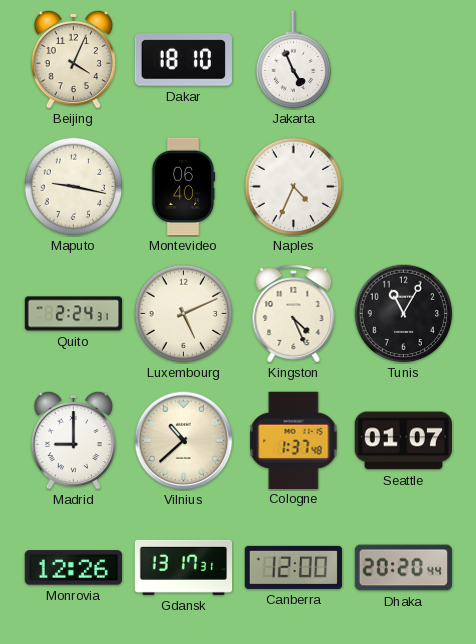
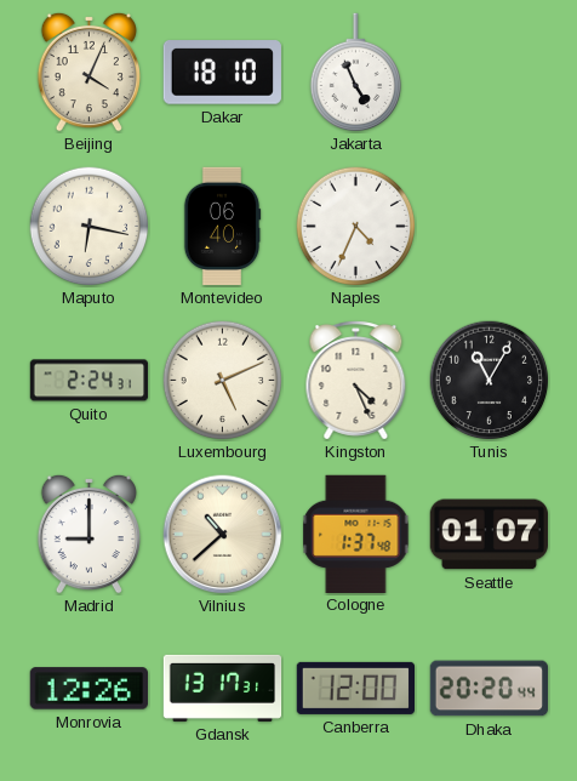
Maputo: 9:17 -> 6:17 (90, 227)
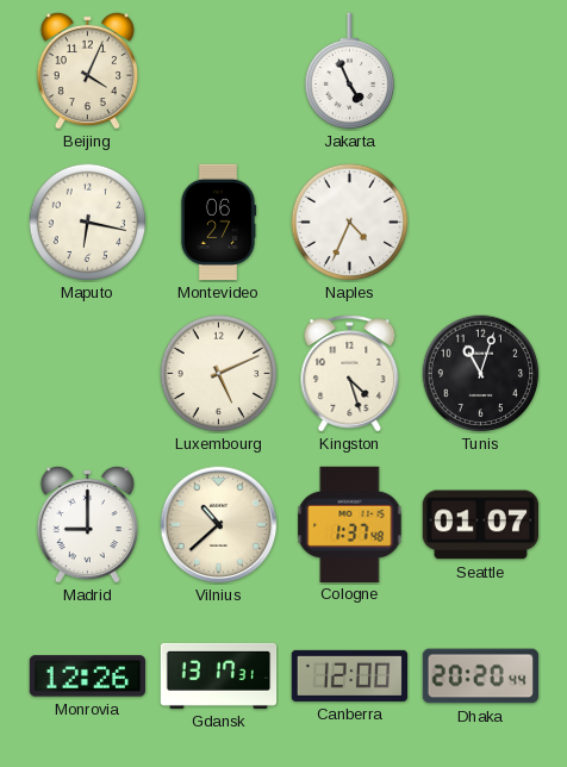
Dakar: 18:10 -> none (222, 73)
Montevideo: 06:40 -> 06:27 (218, 223)
Quito: 2:24 -> none (90, 381)
Kingston: 4:26 -> 4:27 (350, 374)
Tunis: 11:05 -> 11:03 (481, 374)
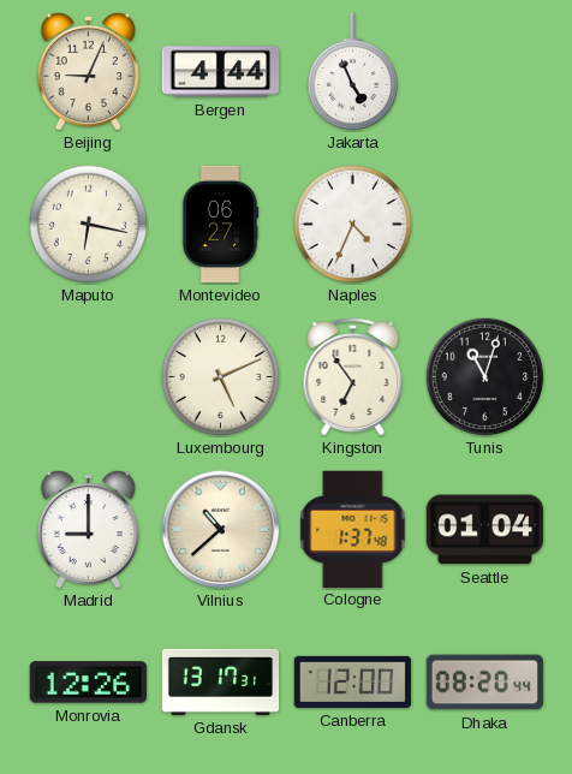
Beijing: 4:04 -> 9:04 (88, 71)
Bergen: none -> 4:44 (221, 72)
Kingston: 4:27 -> 6:54 (353, 377)
Seattle: 01:07 -> 01:04 (484, 530)
Dhaka: 20:20 -> 08:20 (484, 683)
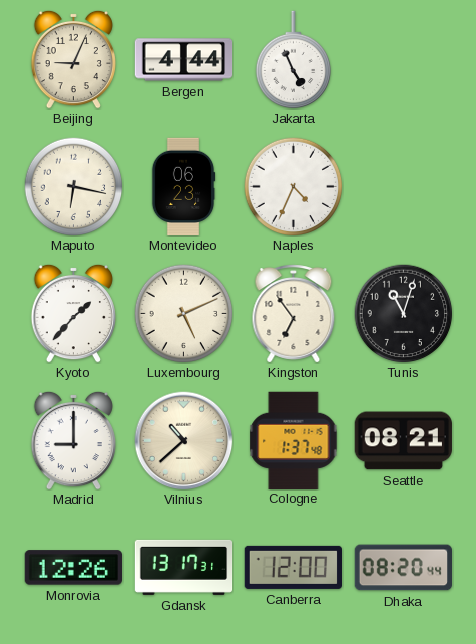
Montevideo: 06:27 -> 06:23 (183, 187)
Kyoto: none -> 1:37 (73, 313)
Seattle: 01:04 -> 08:21 (403, 441)
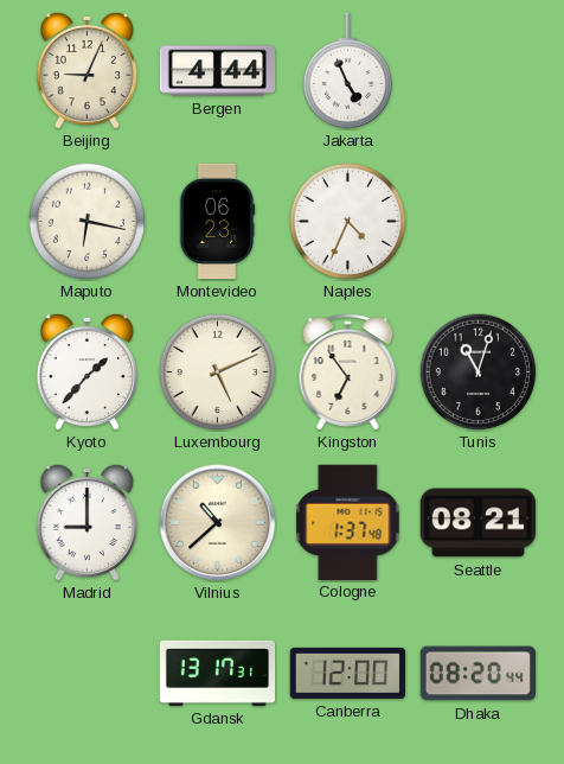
Monrovia: 12:26 -> none (73, 568)
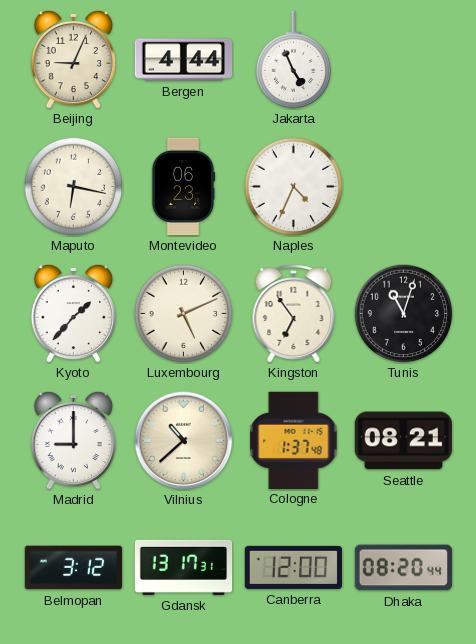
Belmopan: none -> 3:12 (74, 568)
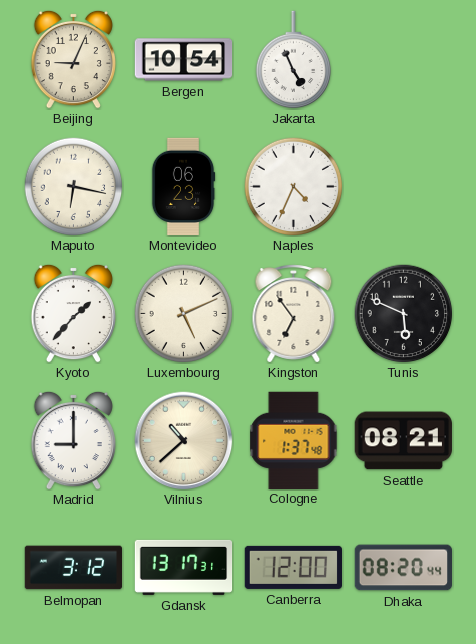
Bergen: 4:44 -> 10:54 (184, 60)
Tunis: 11:03 -> 5:49 (404, 314)
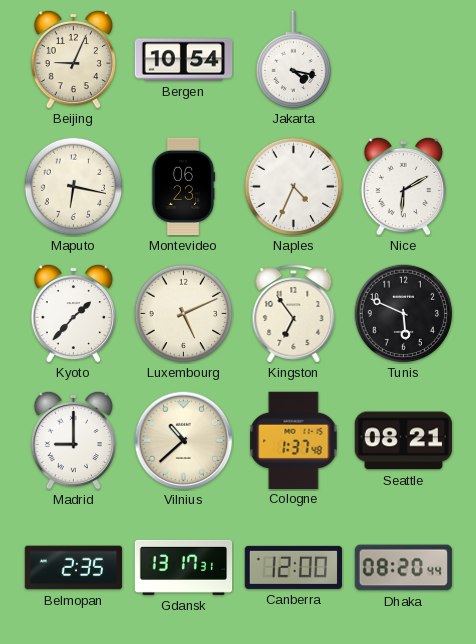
Jakarta: 4:56 -> 4:17 (293, 60)
Nice: none -> 6:10 (403, 186)
Belmopan: 3:12 -> 2:35 (74, 568)
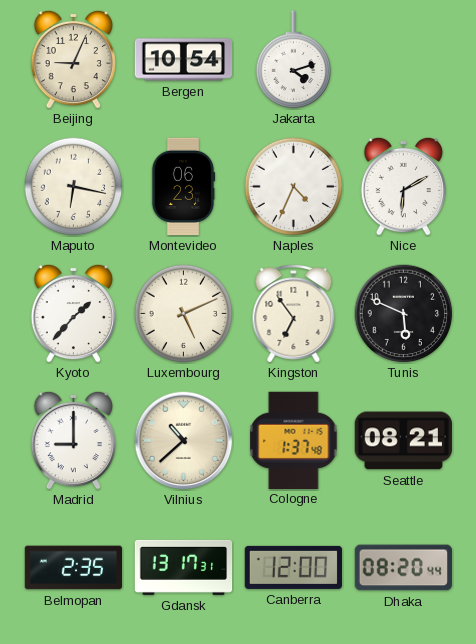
Jakarta: 4:17 -> 4:12 (293, 60)
